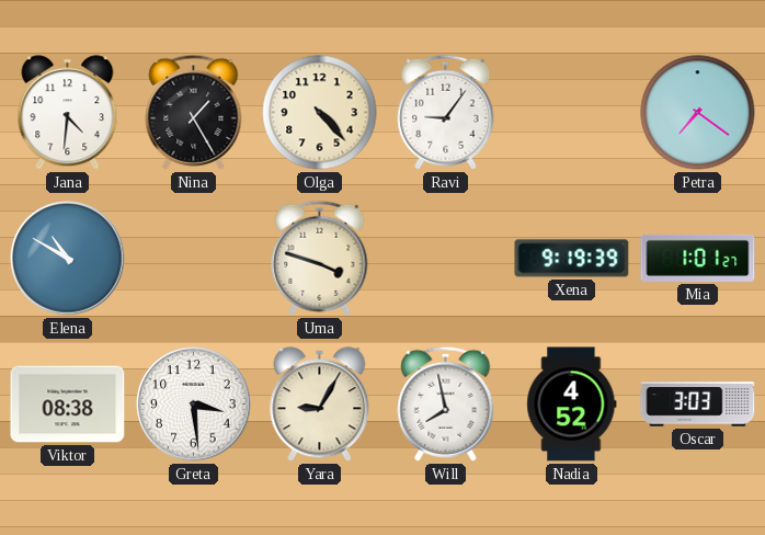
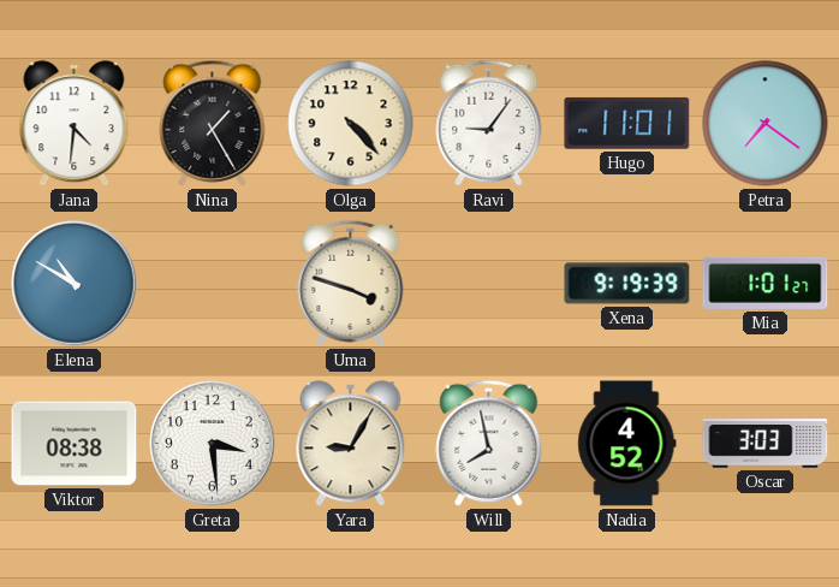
Hugo: none -> 11:01 (627, 123)
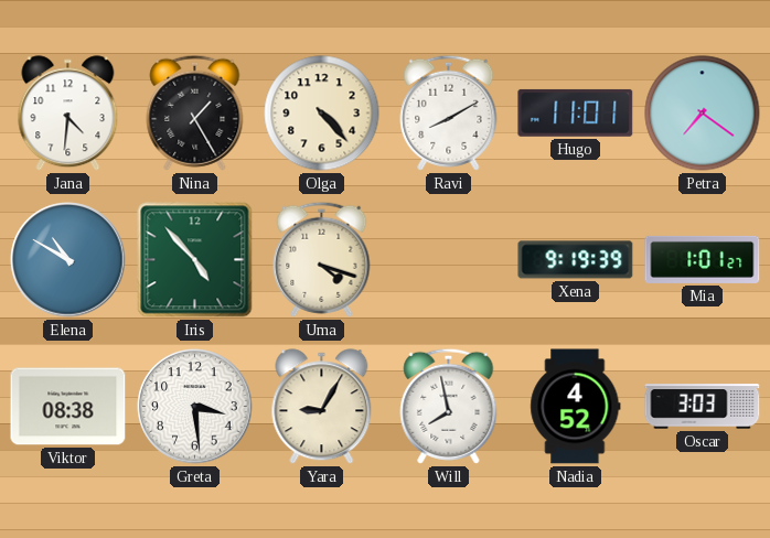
Ravi: 9:06 -> 8:10 (449, 112)
Iris: none -> 4:53 (195, 260)
Uma: 3:48 -> 4:18 (322, 259)
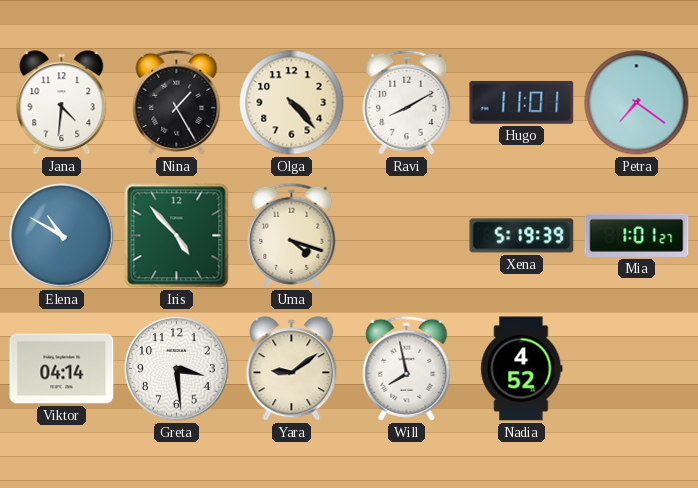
Xena: 9:19 -> 5:19 (522, 236)
Viktor: 08:38 -> 04:14 (62, 369)
Yara: 9:05 -> 9:09 (292, 369)
Oscar: 3:03 -> none (703, 407)
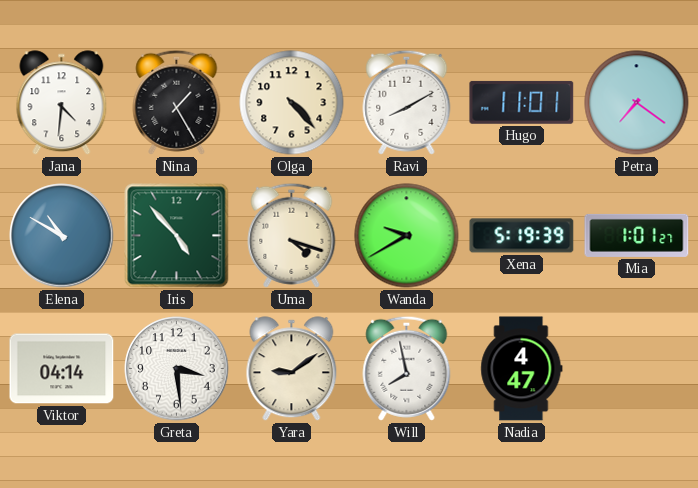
Wanda: none -> 9:40 (407, 236)
Nadia: 4:52 -> 4:47 (522, 369)
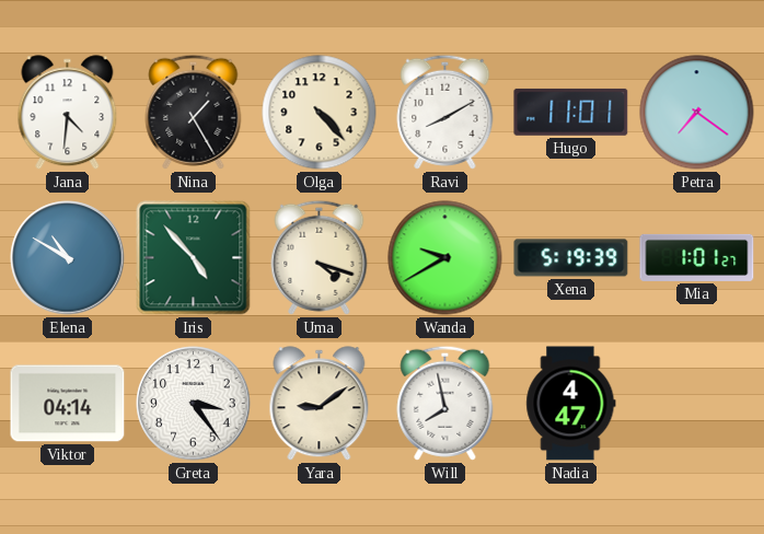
Greta: 3:29 -> 3:24 (194, 404)
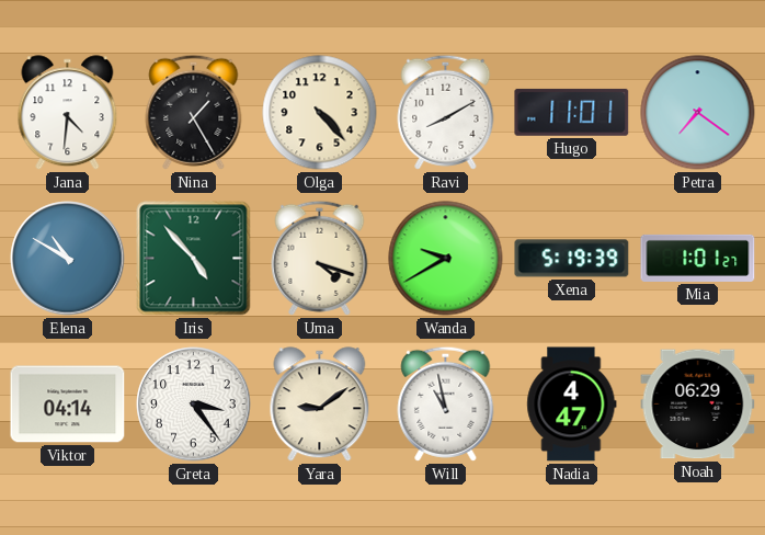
Will: 7:58 -> 10:58 (446, 403)
Noah: none -> 06:29 (698, 405)
